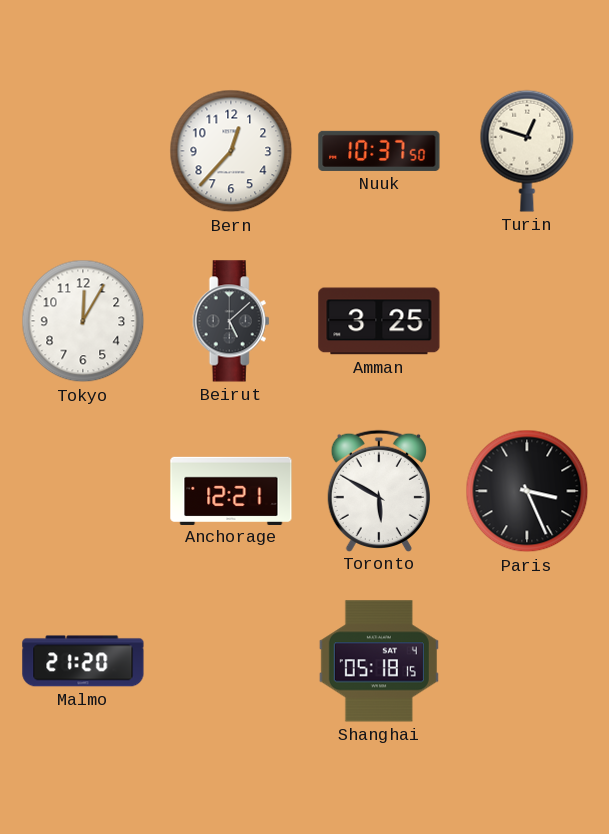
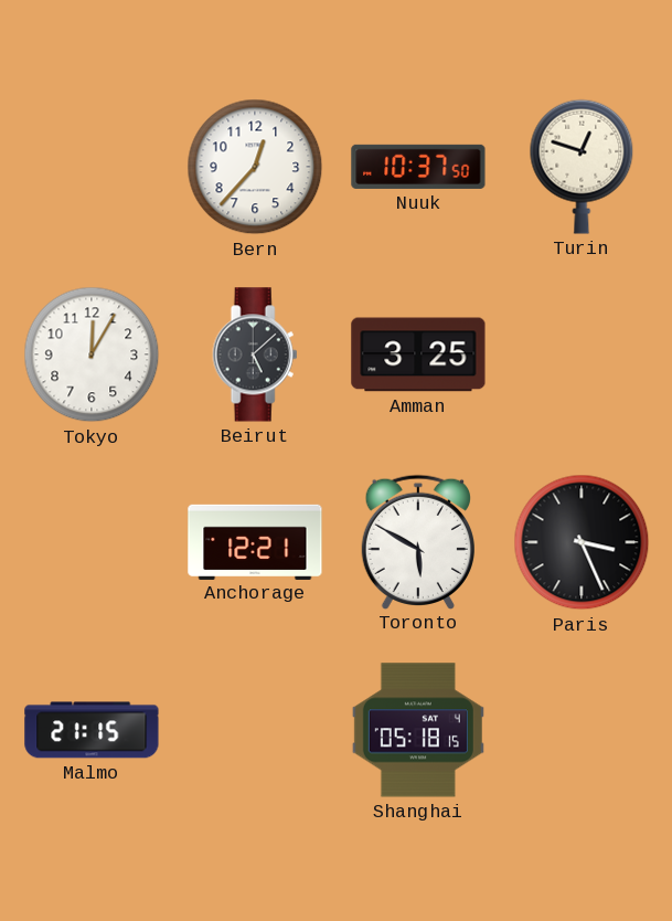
Malmo: 21:20 -> 21:15 (92, 730)
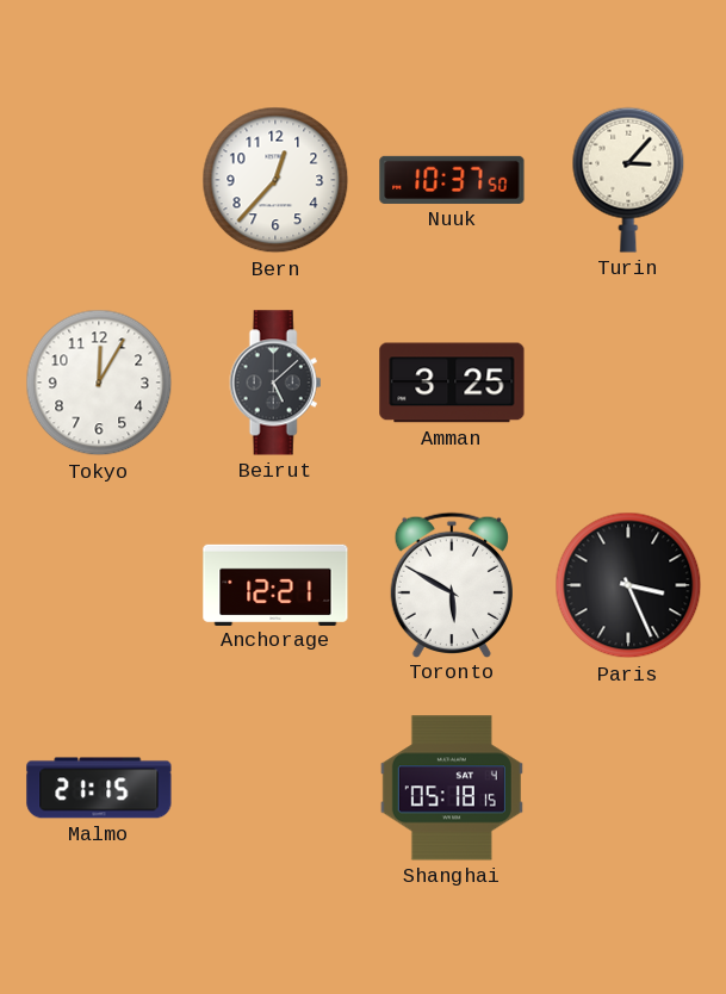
Turin: 12:48 -> 3:07 (628, 180)
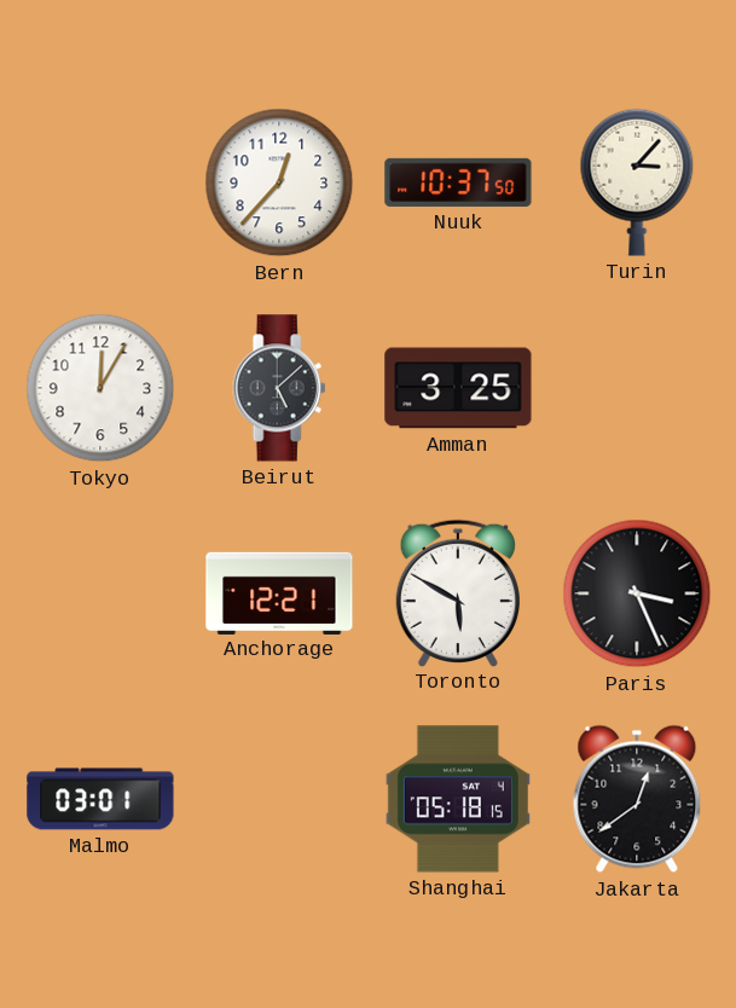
Malmo: 21:15 -> 03:01 (100, 799)
Jakarta: none -> 12:39 (637, 799)
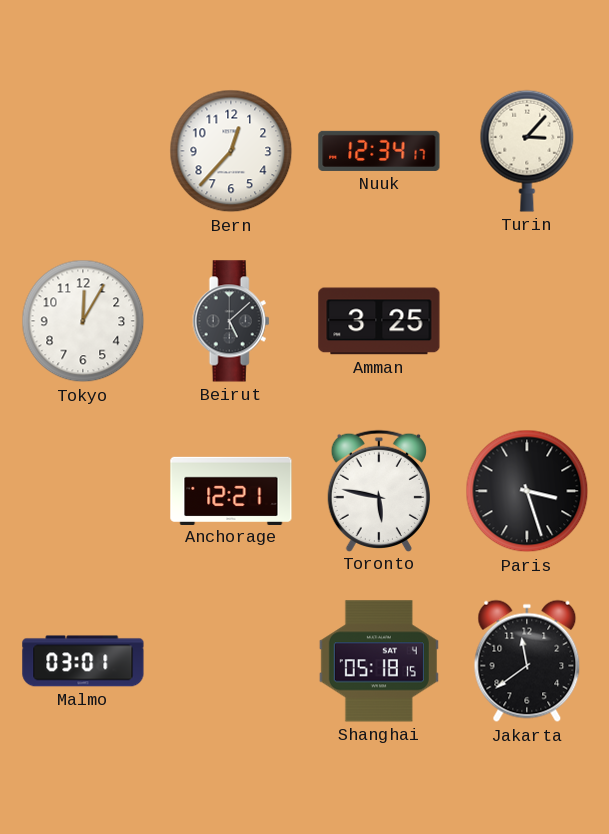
Nuuk: 10:37 -> 12:34 (379, 151)
Toronto: 5:50 -> 5:47 (378, 490)
Paris: 3:26 -> 3:27 (527, 491)
Jakarta: 12:39 -> 11:39 (527, 661)
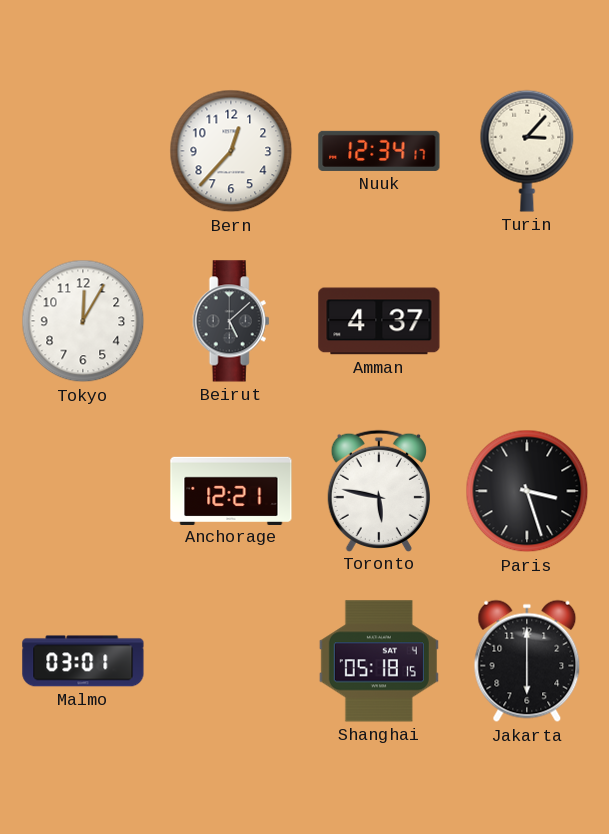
Amman: 3:25 -> 4:37 (379, 321)
Jakarta: 11:39 -> 6:00 (527, 661)
